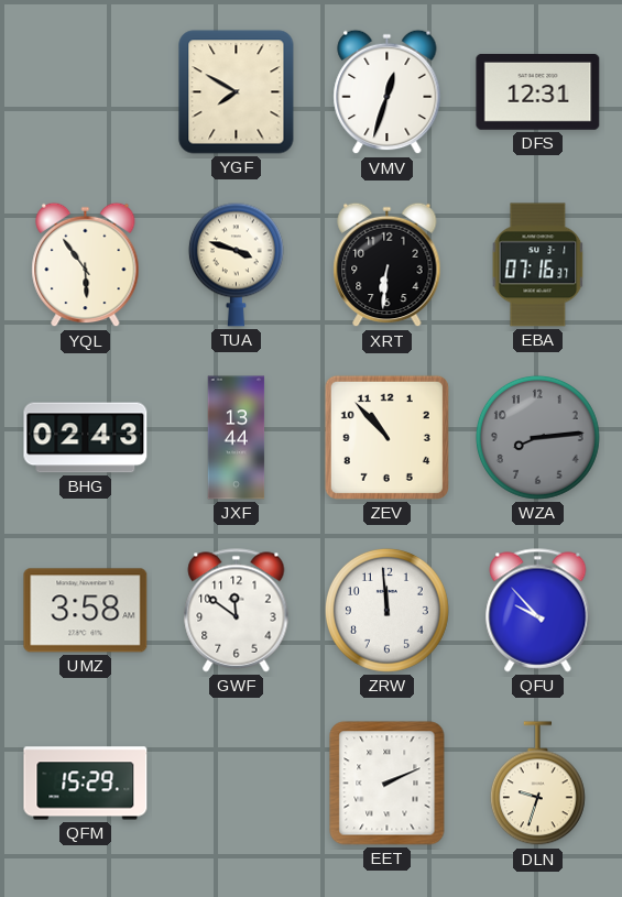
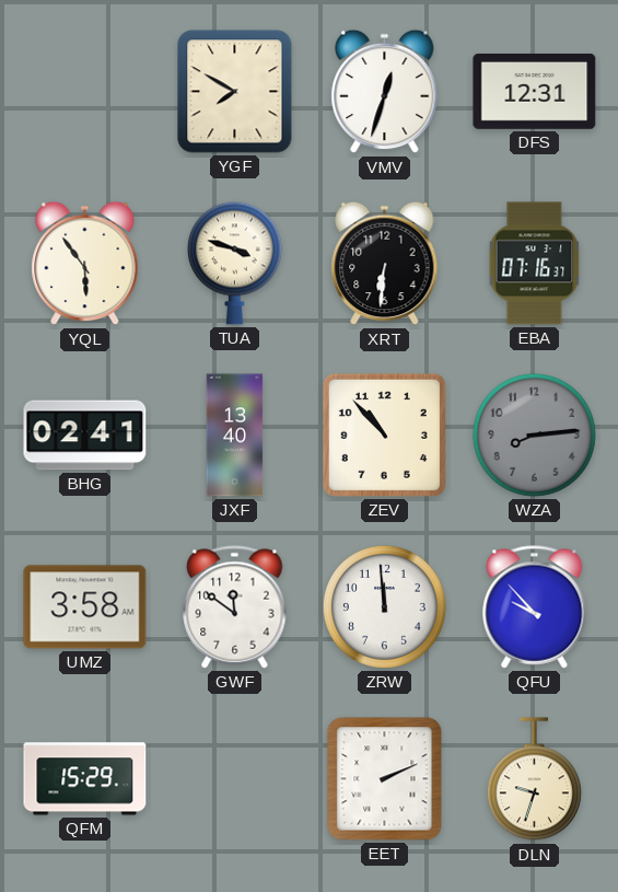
BHG: 02:43 -> 02:41 (85, 436)
JXF: 13:44 -> 13:40 (235, 436)
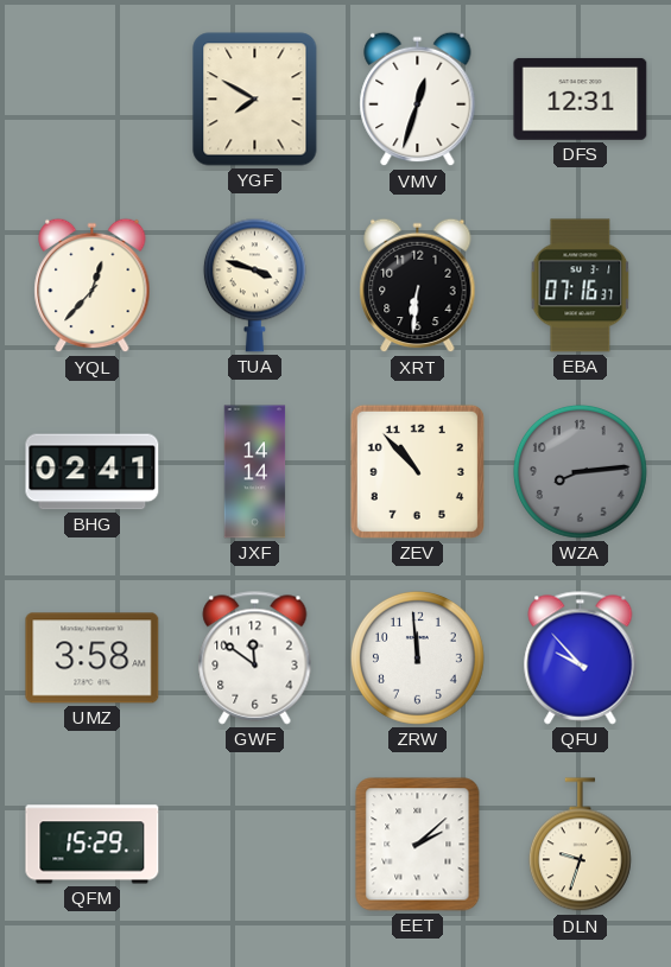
YQL: 5:54 -> 12:37 (93, 286)
JXF: 13:40 -> 14:14 (255, 472)
EET: 2:11 -> 2:08 (418, 845)
